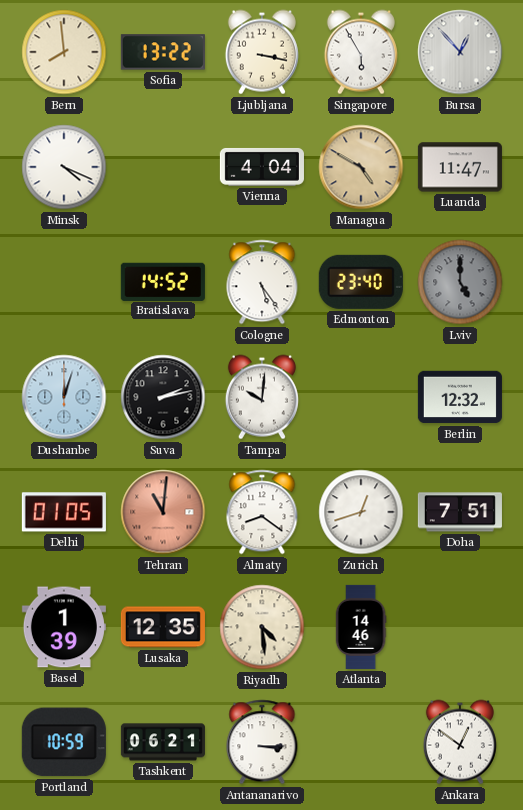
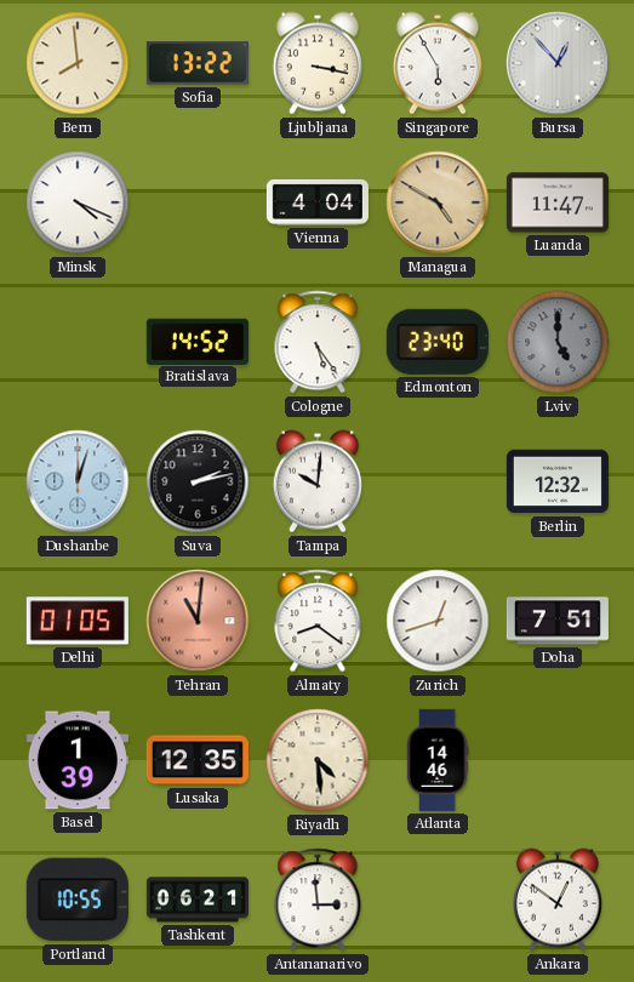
Portland: 10:59 -> 10:55 (78, 900)
Antananarivo: 3:15 -> 2:59 (318, 900)
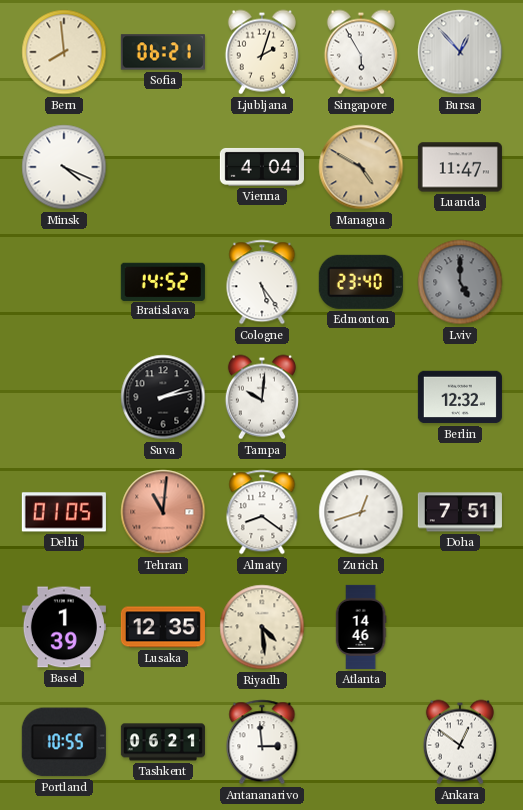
Sofia: 13:22 -> 06:21 (163, 52)
Ljubljana: 3:17 -> 2:03 (262, 52)
Dushanbe: 12:03 -> none (78, 481)
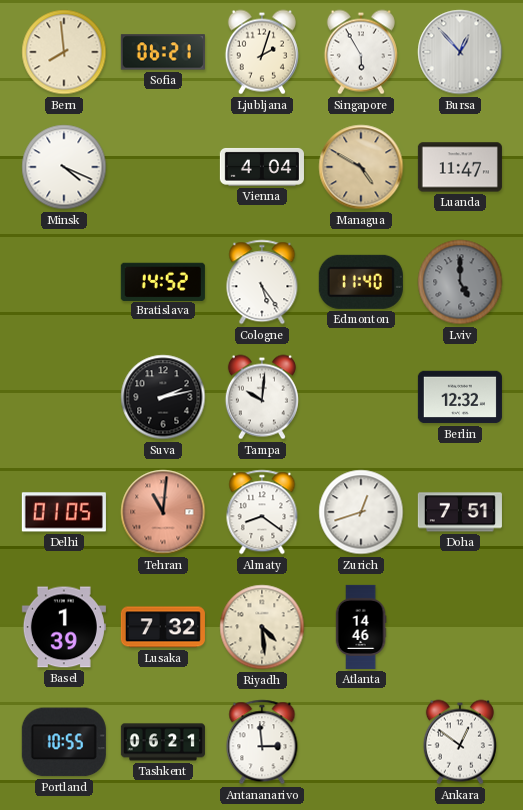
Edmonton: 23:40 -> 11:40 (361, 282)
Lusaka: 12:35 -> 7:32 (163, 627)
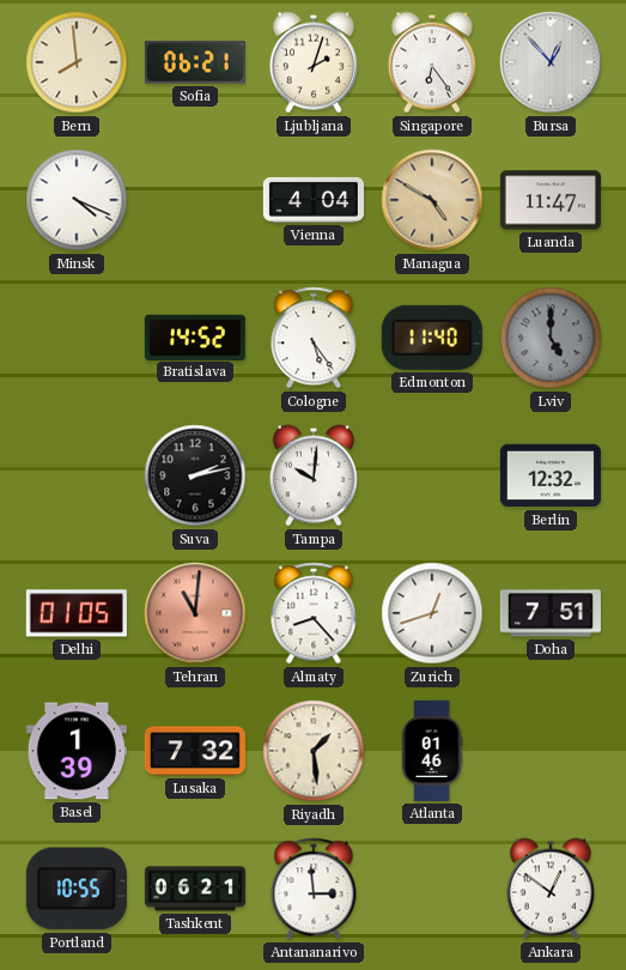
Singapore: 5:55 -> 6:24 (432, 62)
Almaty: 8:21 -> 8:23 (314, 613)
Riyadh: 4:29 -> 1:29 (314, 751)
Atlanta: 14:46 -> 01:46 (432, 751)
